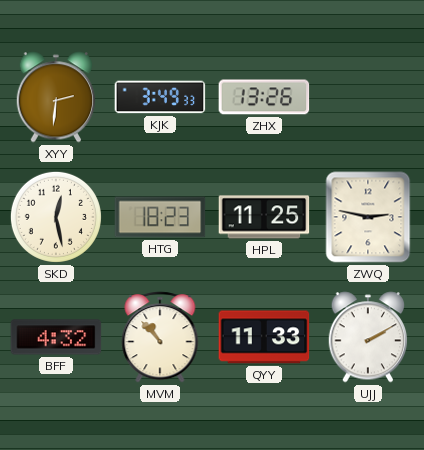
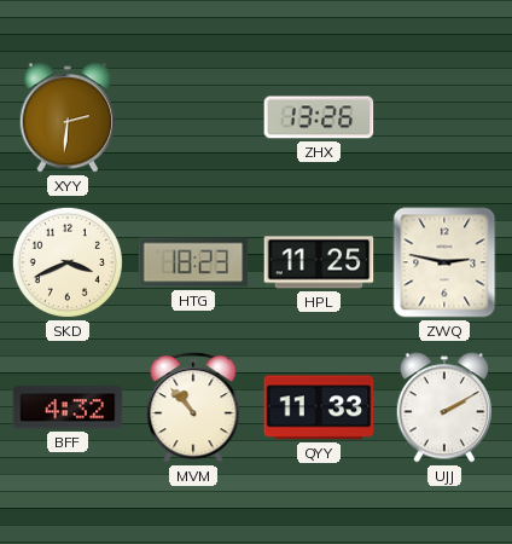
KJK: 3:49 -> none (160, 97)
SKD: 12:28 -> 3:41 (68, 262)
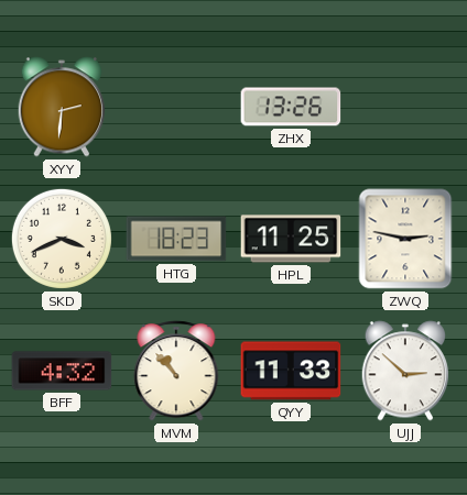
UJJ: 2:10 -> 2:52 (405, 371)
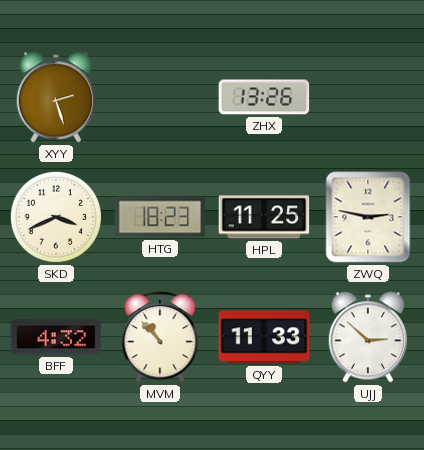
XYY: 2:31 -> 2:27 (56, 97)
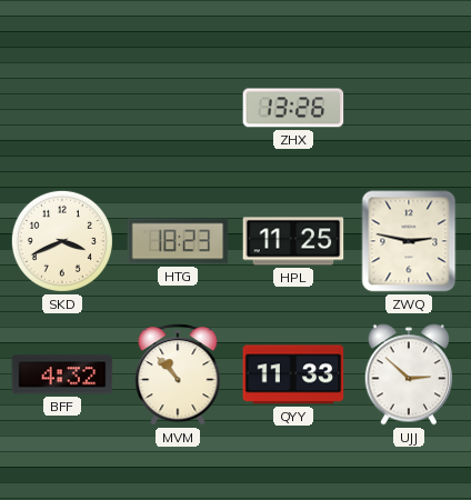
XYY: 2:27 -> none (56, 97)
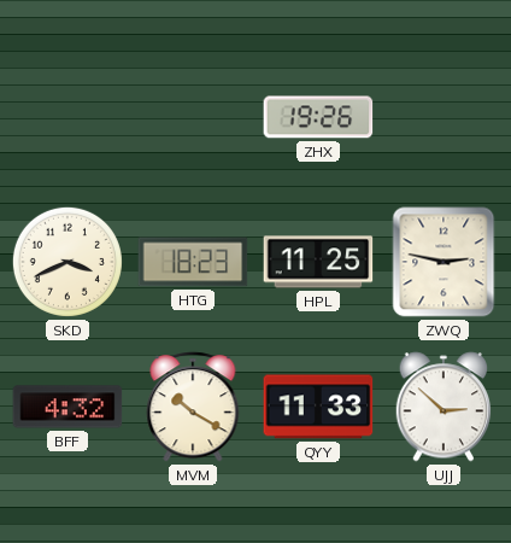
ZHX: 13:26 -> 19:26 (318, 117)
MVM: 10:53 -> 10:20 (193, 407)
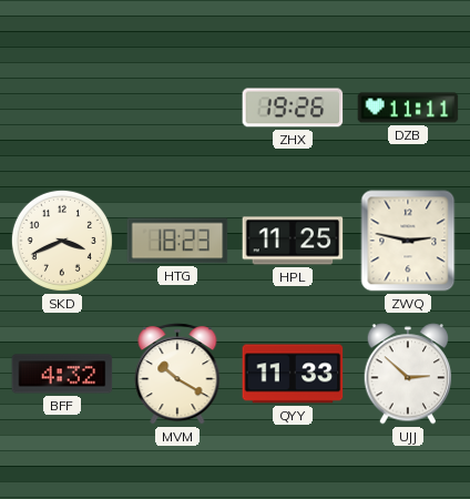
DZB: none -> 11:11 (408, 108)
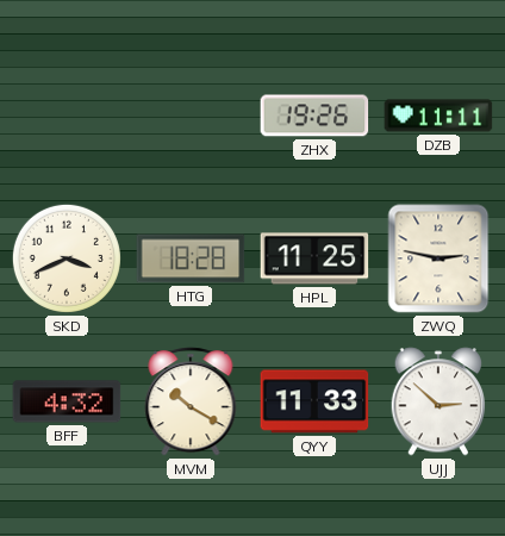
HTG: 18:23 -> 18:28 (191, 258)
